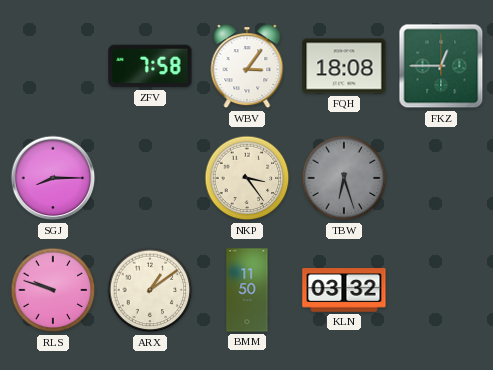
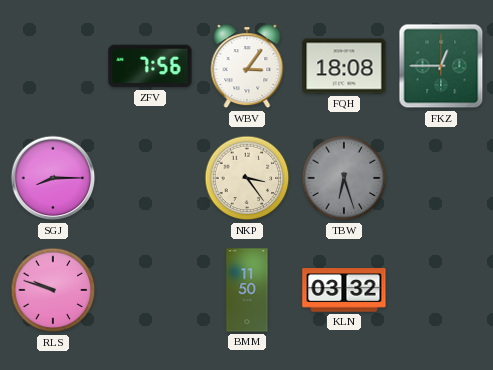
ZFV: 7:58 -> 7:56 (150, 66)
ARX: 1:09 -> none (150, 290)
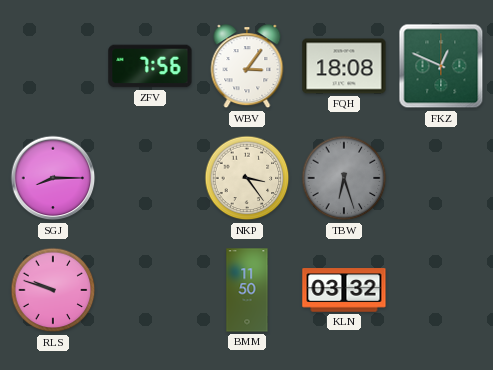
FKZ: 12:45 -> 12:49 (441, 66)
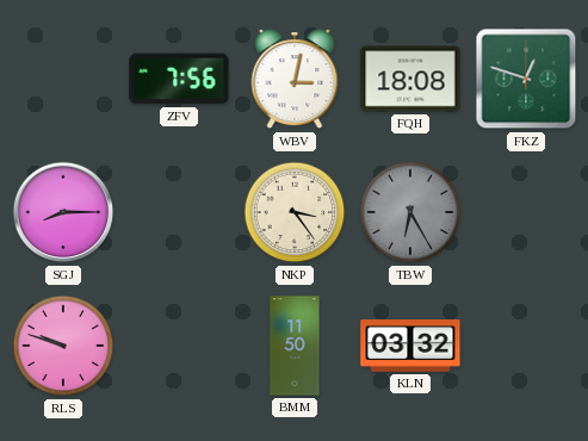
WBV: 3:06 -> 3:02 (295, 80)
FKZ: 12:49 -> 12:48 (526, 79)
TBW: 6:27 -> 6:25 (410, 212)
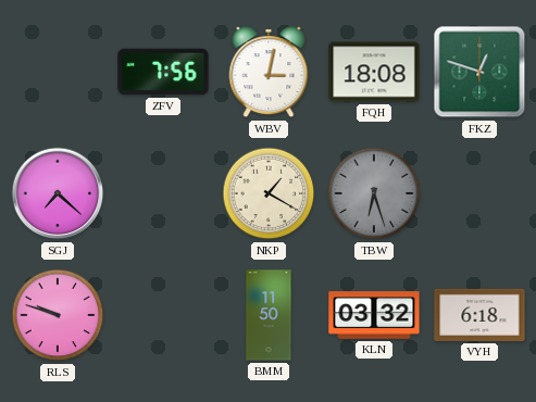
SGJ: 8:15 -> 7:22 (58, 193)
NKP: 3:24 -> 1:20 (269, 193)
TBW: 6:25 -> 6:27 (374, 193)
VYH: none -> 6:18 (479, 315)
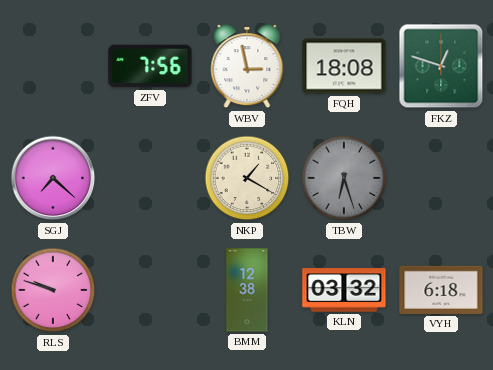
WBV: 3:02 -> 2:58 (247, 67)
BMM: 11:50 -> 12:38 (247, 290)
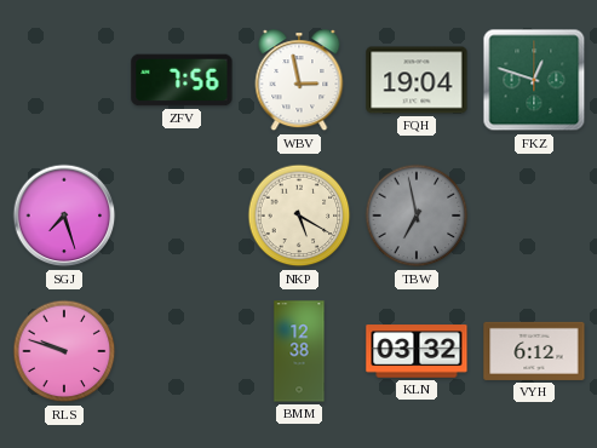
FQH: 18:08 -> 19:04 (417, 80)
SGJ: 7:22 -> 7:27 (64, 216)
NKP: 1:20 -> 5:20 (299, 216)
TBW: 6:27 -> 6:58 (417, 216)
VYH: 6:18 -> 6:12 (534, 351)
